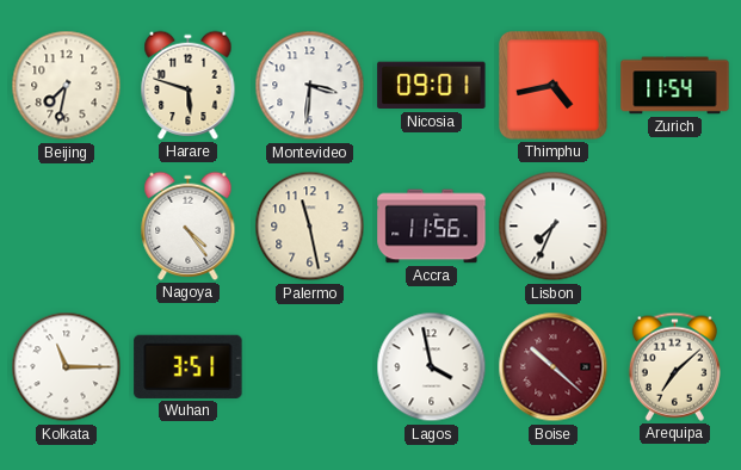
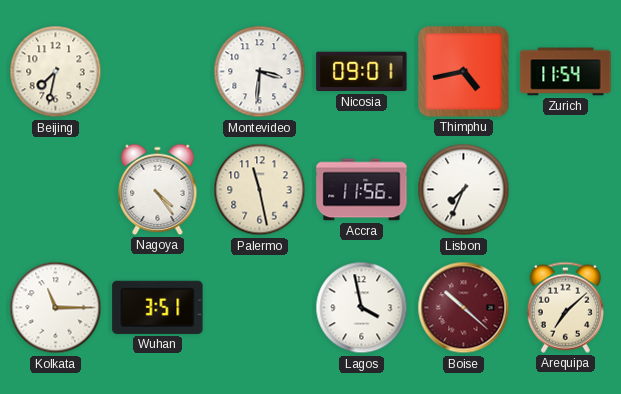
Harare: 5:48 -> none (189, 85)
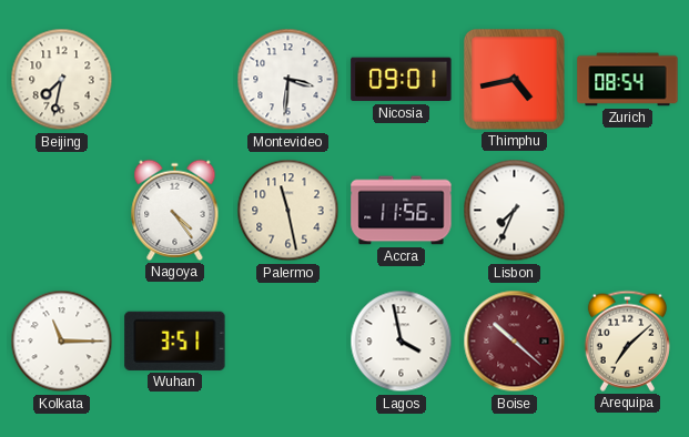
Zurich: 11:54 -> 08:54 (628, 80)
